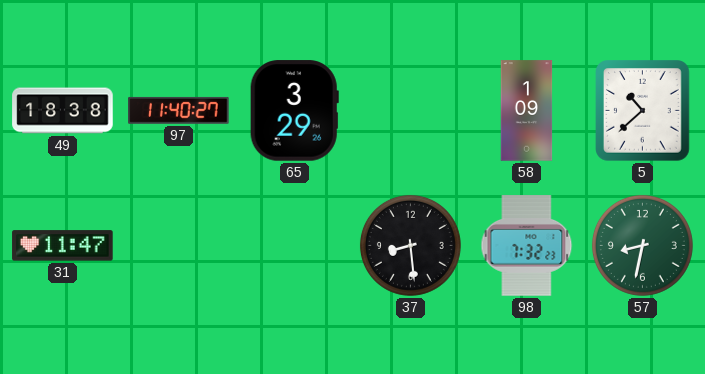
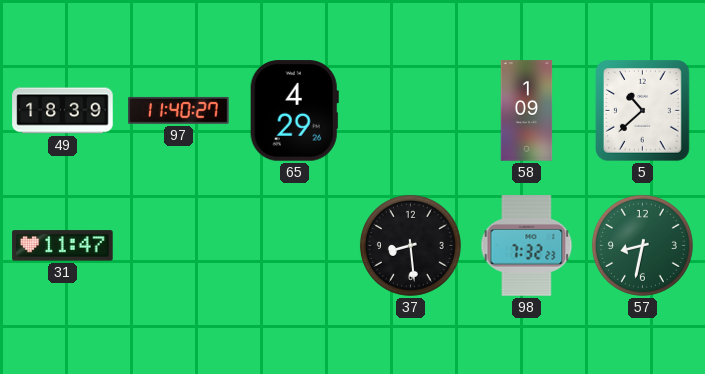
49: 18:38 -> 18:39 (63, 111)
65: 3:29 -> 4:29 (294, 111)
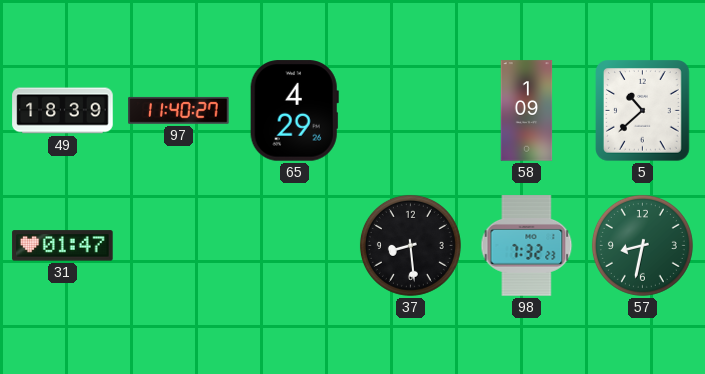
31: 11:47 -> 01:47 (63, 246)
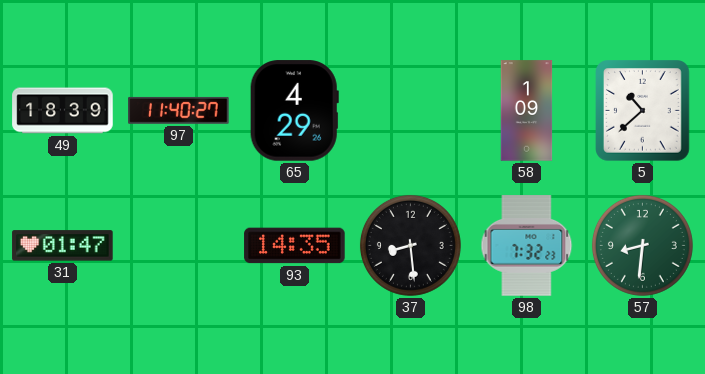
93: none -> 14:35 (295, 246)
57: 8:32 -> 8:31 (642, 245)
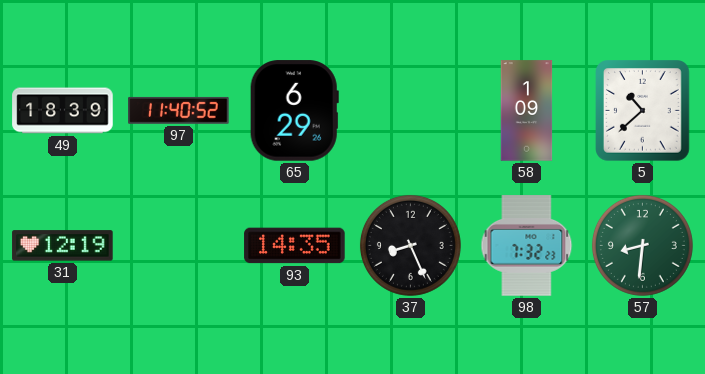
97: 11:40:27 -> 11:40:52 (179, 110)
65: 4:29 -> 6:29 (294, 111)
31: 01:47 -> 12:19 (63, 246)
37: 8:29 -> 8:26 (410, 245)
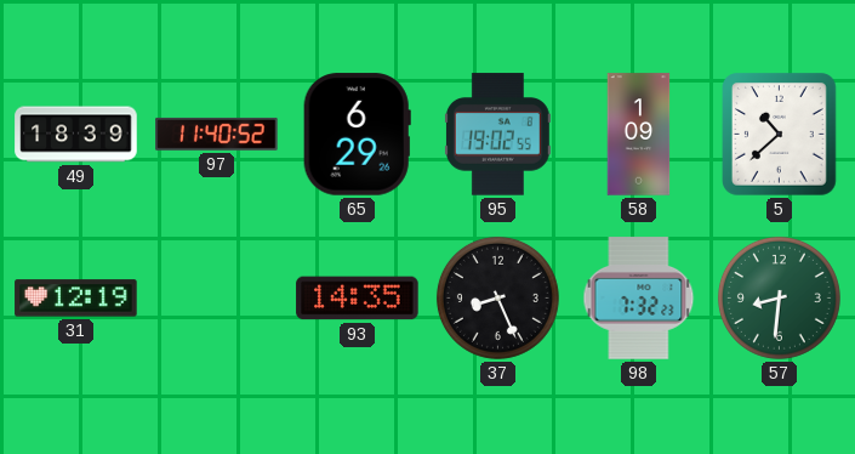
95: none -> 19:02 (497, 135)
